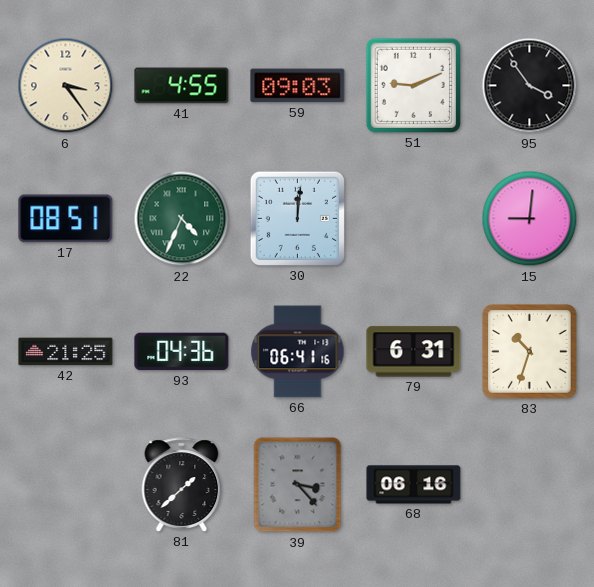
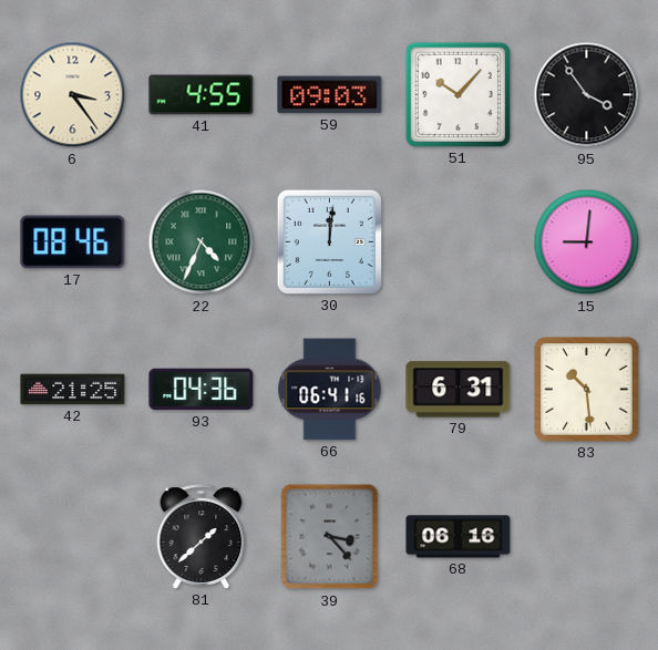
51: 9:11 -> 10:07 (457, 94)
17: 08:51 -> 08:46 (73, 243)
83: 10:33 -> 10:29 (587, 390)
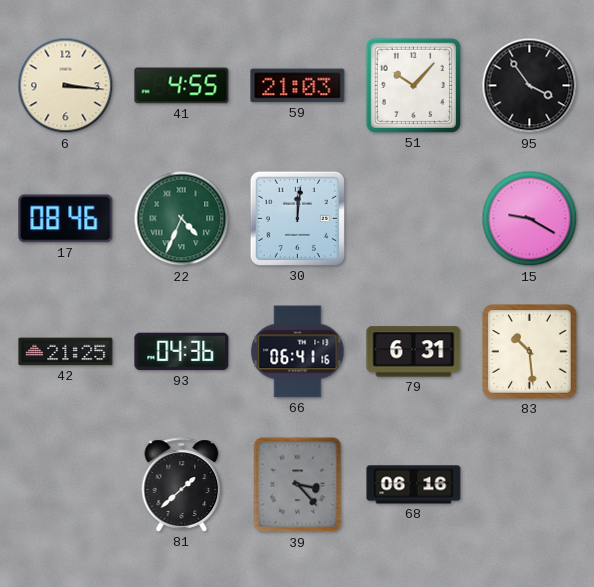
6: 3:24 -> 3:16 (66, 86)
59: 09:03 -> 21:03 (298, 86)
15: 9:01 -> 9:20 (530, 219)
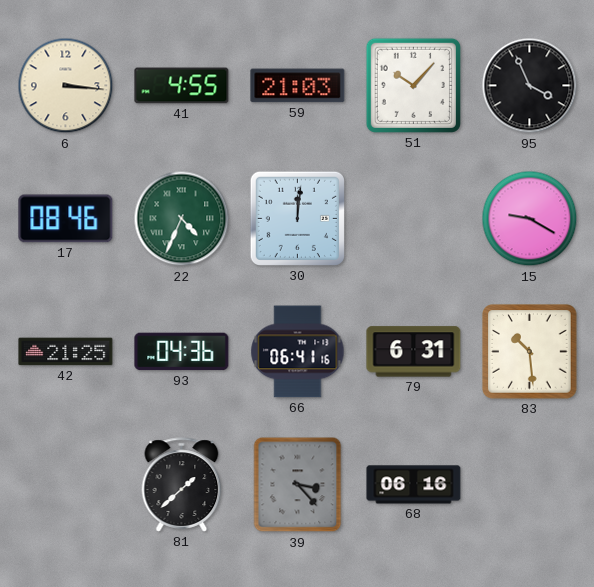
95: 3:54 -> 3:56 (530, 86)
